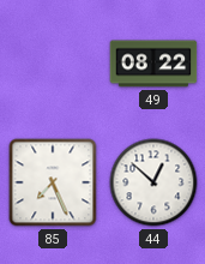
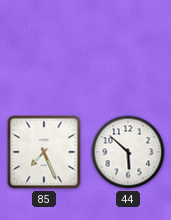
49: 08:22 -> none (153, 64)
44: 12:52 -> 5:52 (128, 152)
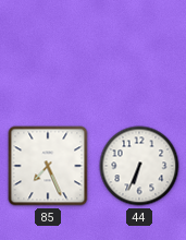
44: 5:52 -> 6:34 (139, 166)
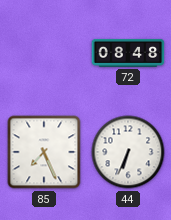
72: none -> 08:48 (128, 53)
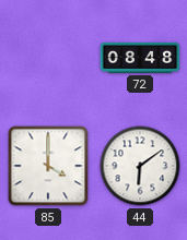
85: 7:26 -> 4:00 (48, 166)
44: 6:34 -> 6:09 (140, 166)
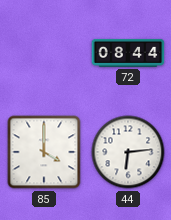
72: 08:48 -> 08:44 (128, 53)
44: 6:09 -> 6:14 (128, 152)
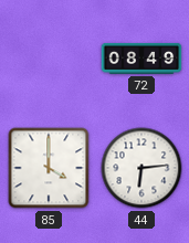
72: 08:44 -> 08:49 (141, 59)
